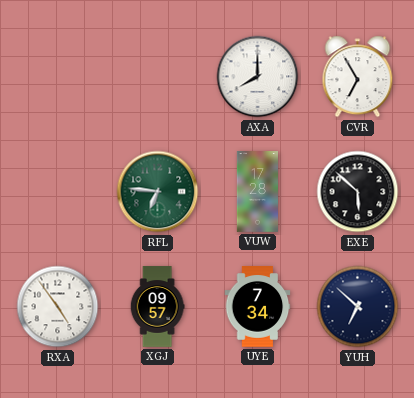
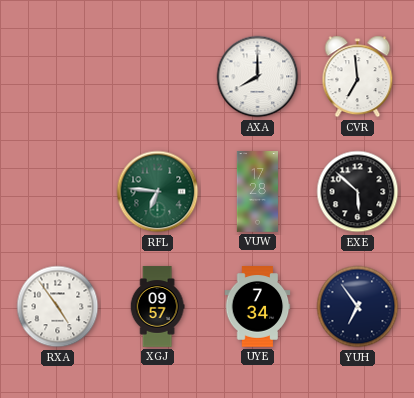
CVR: 6:55 -> 6:59 (358, 77)
YUH: 6:52 -> 6:54 (358, 307)
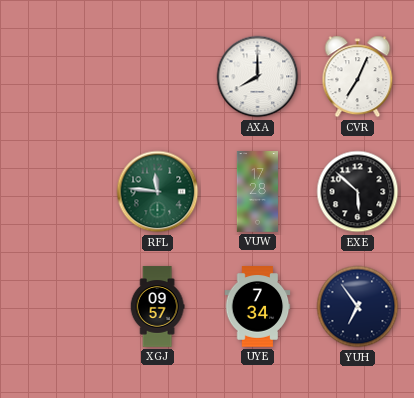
CVR: 6:59 -> 7:04 (358, 77)
RFL: 6:46 -> 11:46 (158, 192)
RXA: 4:54 -> none (58, 307)
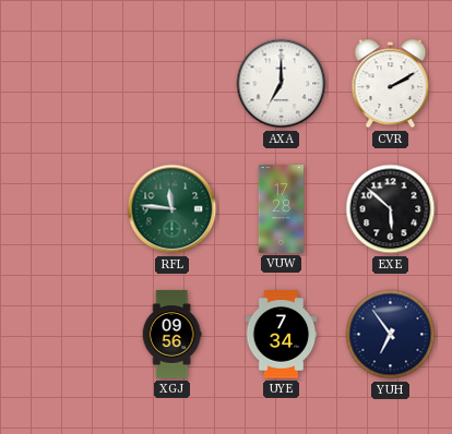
AXA: 8:00 -> 7:00 (282, 84)
CVR: 7:04 -> 2:10 (391, 84)
XGJ: 09:57 -> 09:56 (171, 335)
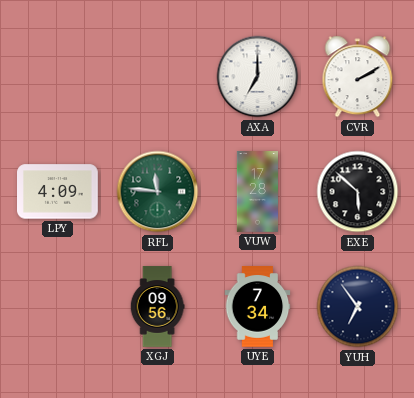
LPY: none -> 4:09 (58, 192)
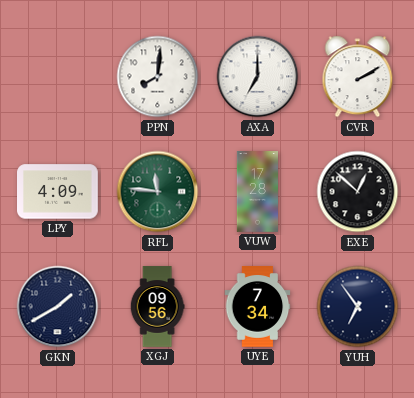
PPN: none -> 8:01 (158, 77)
EXE: 5:52 -> 12:52 (358, 192)
GKN: none -> 1:40 (58, 307)
